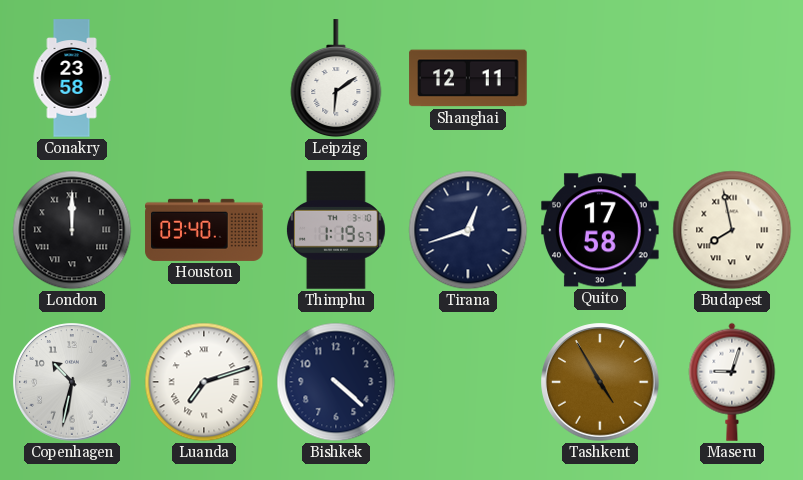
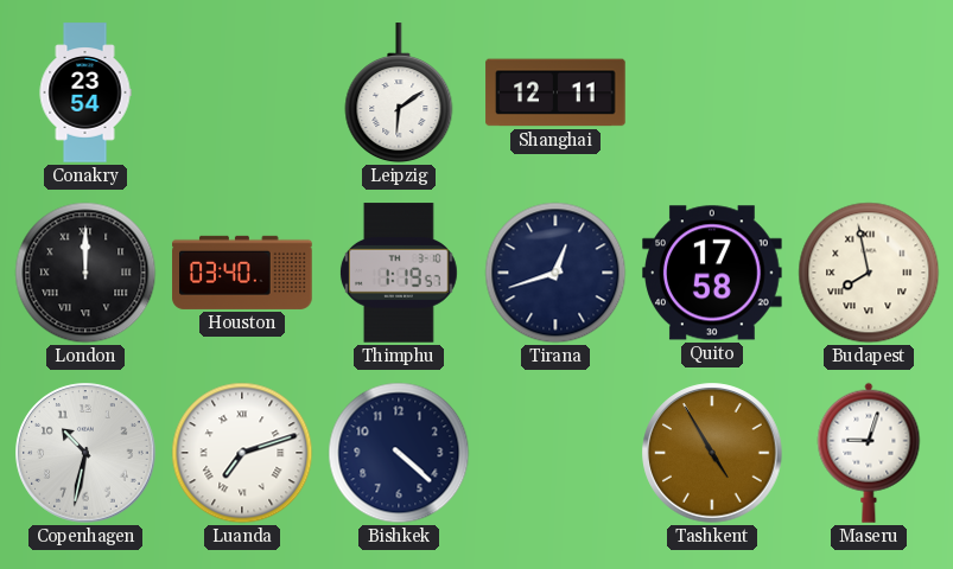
Conakry: 23:58 -> 23:54 (85, 92)
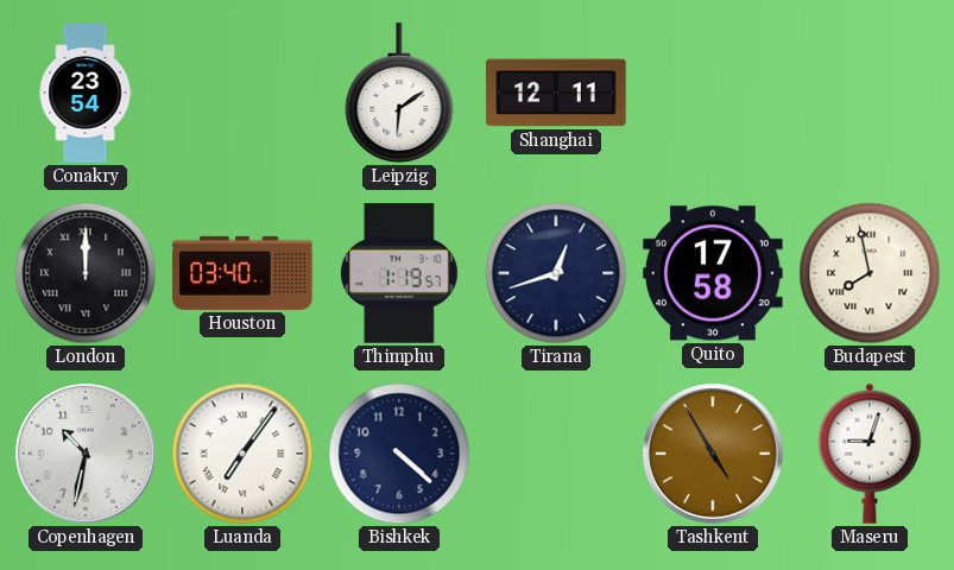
Luanda: 7:12 -> 7:06 (242, 454)
